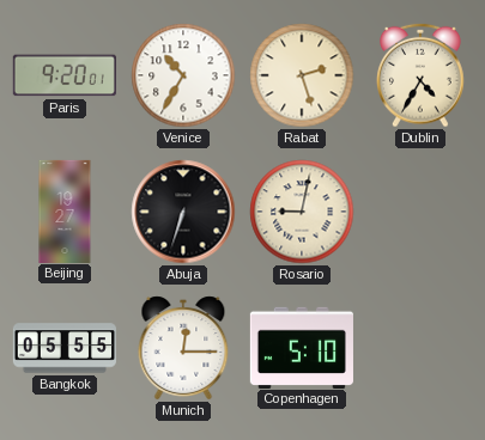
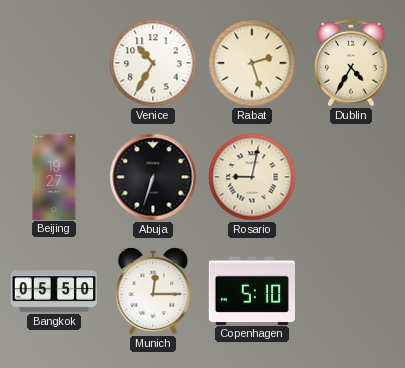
Paris: 9:20 -> none (65, 75)
Bangkok: 05:55 -> 05:50 (53, 291)
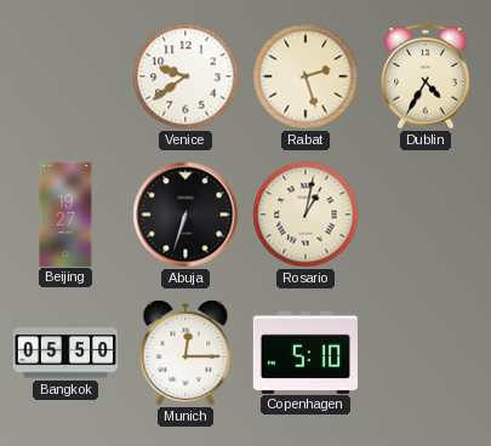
Venice: 10:35 -> 9:39 (185, 76)
Rosario: 9:02 -> 1:02 (306, 215)
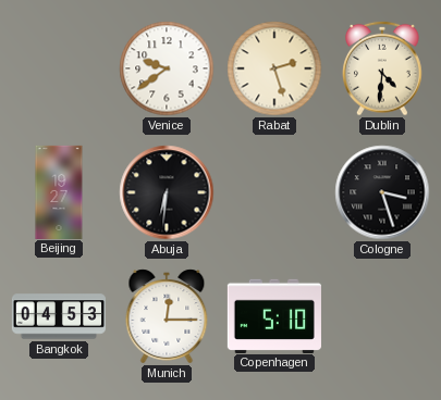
Dublin: 4:35 -> 4:31 (383, 68)
Abuja: 6:33 -> 6:31 (167, 192)
Rosario: 1:02 -> none (306, 215)
Cologne: none -> 3:27 (382, 192)
Bangkok: 05:50 -> 04:53 (58, 316)
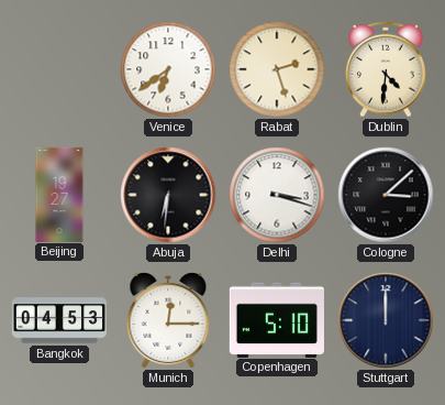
Venice: 9:39 -> 6:39 (168, 69)
Delhi: none -> 3:18 (277, 195)
Cologne: 3:27 -> 3:08 (386, 195)
Stuttgart: none -> 12:00 (386, 320)
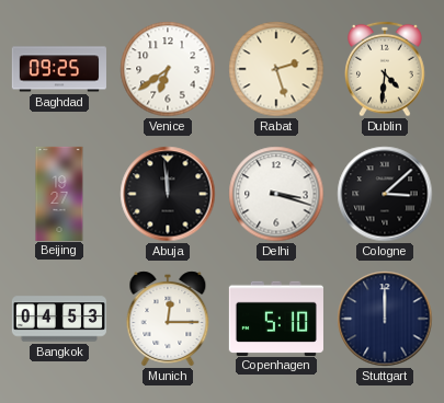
Baghdad: none -> 09:25 (59, 69)
Abuja: 6:31 -> 11:59 (168, 194)
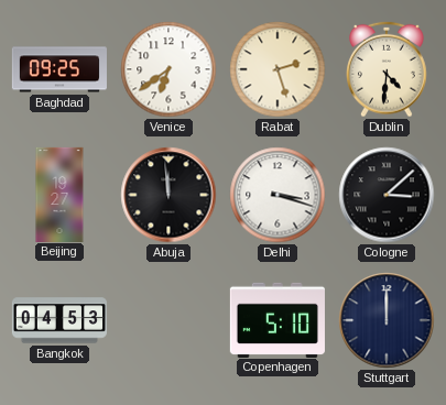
Munich: 12:15 -> none (168, 319)
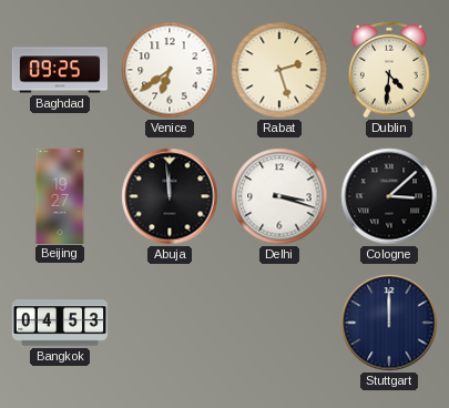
Copenhagen: 5:10 -> none (278, 319)
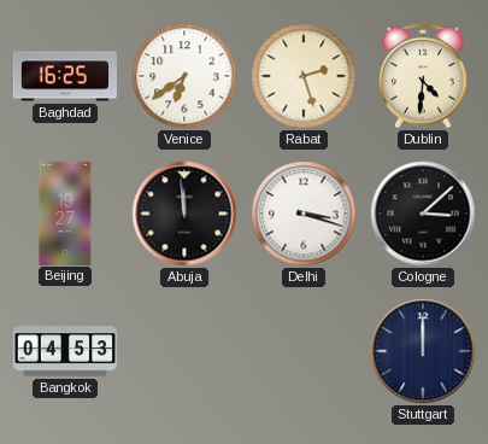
Baghdad: 09:25 -> 16:25 (65, 76)
